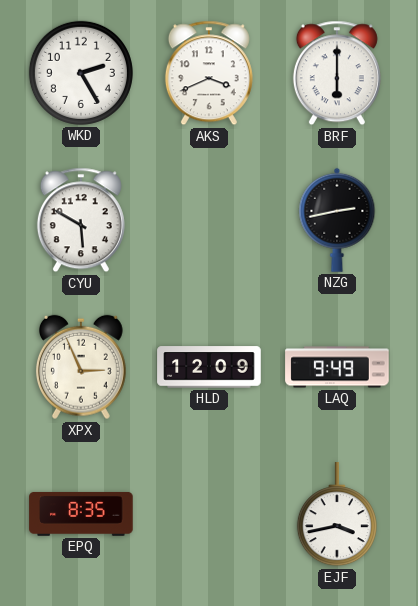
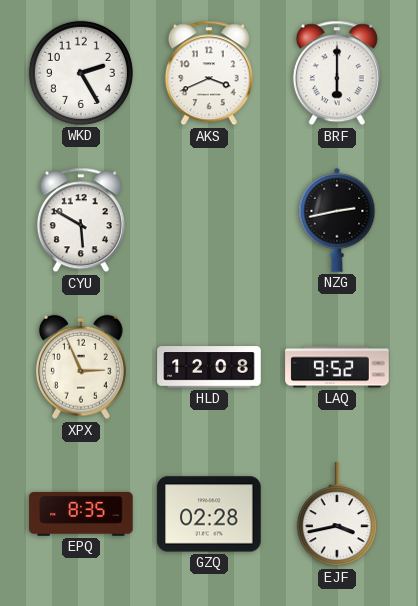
HLD: 12:09 -> 12:08 (209, 367)
LAQ: 9:49 -> 9:52 (337, 367)
GZQ: none -> 02:28 (209, 514)
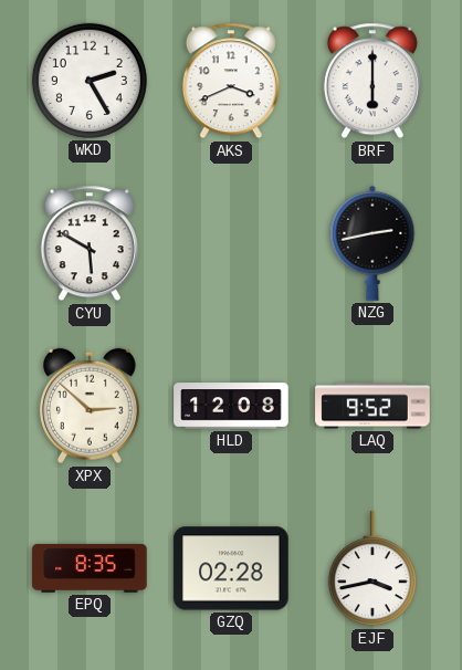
XPX: 2:56 -> 2:52 (90, 406)
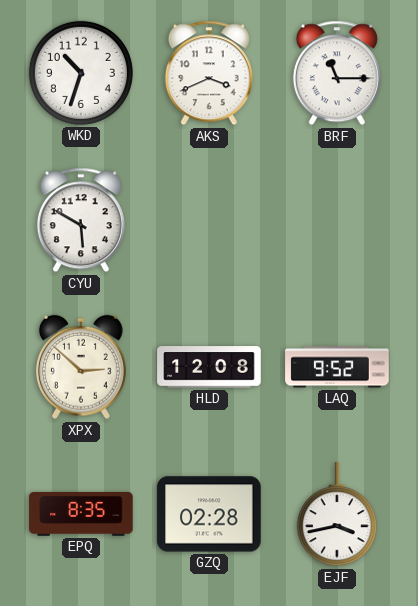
WKD: 2:25 -> 10:33 (81, 73)
BRF: 6:00 -> 11:15 (337, 73)
NZG: 2:43 -> none (372, 243)
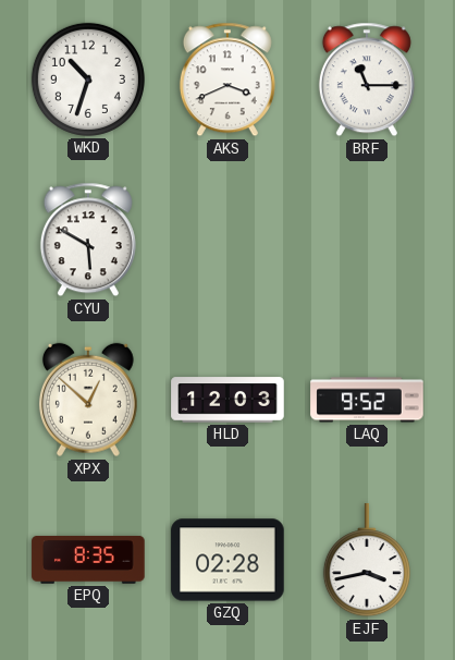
XPX: 2:52 -> 12:52 (88, 400)
HLD: 12:08 -> 12:03 (228, 400)
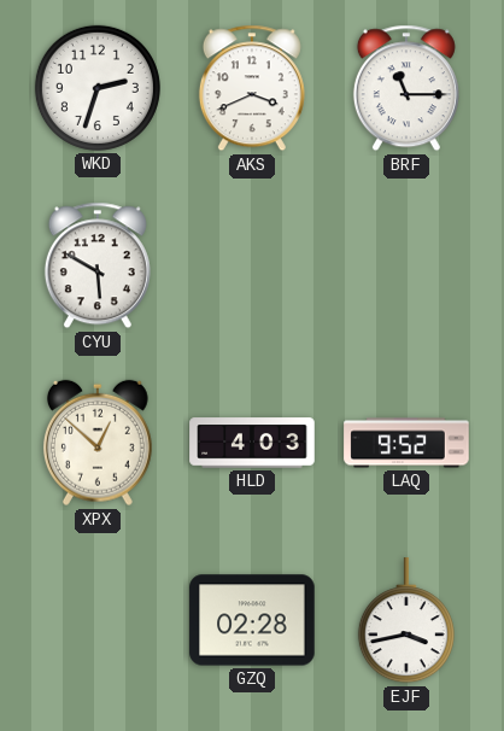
WKD: 10:33 -> 2:33 (98, 88)
HLD: 12:03 -> 4:03 (252, 443)
EPQ: 8:35 -> none (88, 560)
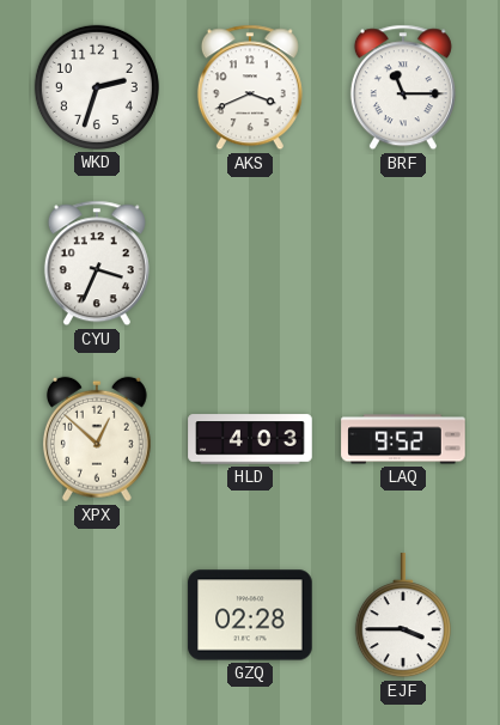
CYU: 5:50 -> 3:34 (97, 263)
EJF: 3:43 -> 3:45 (403, 616)
